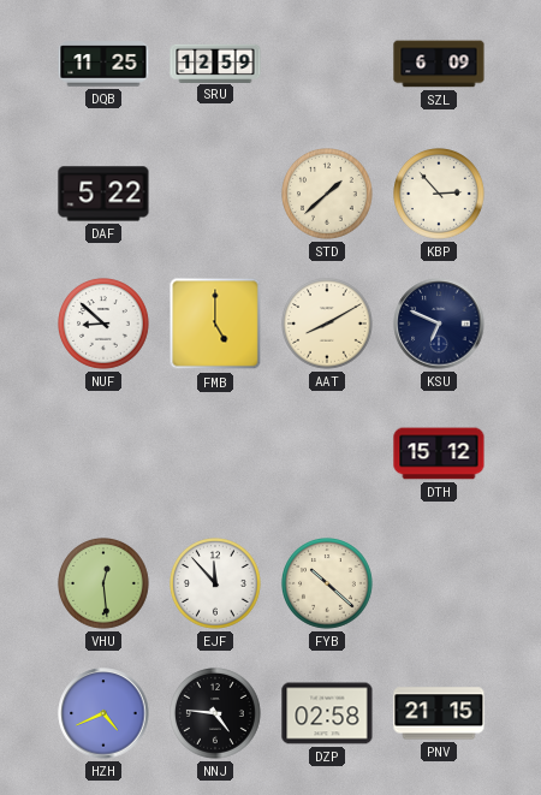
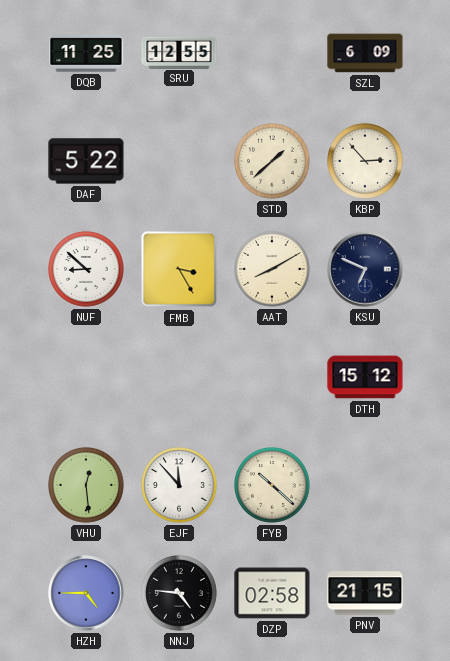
SRU: 12:59 -> 12:55 (179, 52)
FMB: 5:00 -> 3:25 (179, 269)
HZH: 4:41 -> 4:45 (86, 593)
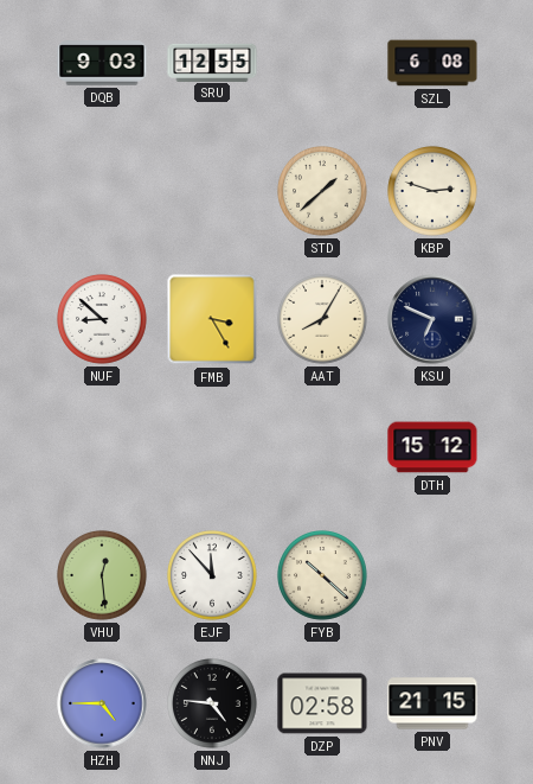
DQB: 11:25 -> 9:03 (102, 63)
SZL: 6:09 -> 6:08 (432, 63)
DAF: 5:22 -> none (86, 161)
KBP: 2:53 -> 2:48 (434, 192)
AAT: 8:10 -> 8:05 (323, 320)
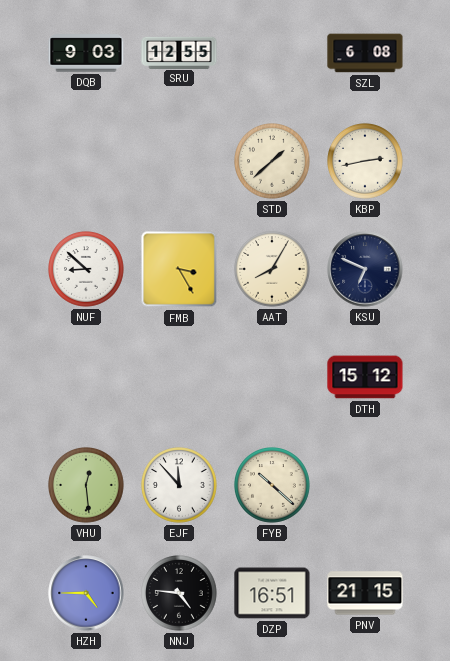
KBP: 2:48 -> 2:43 (366, 162)
DZP: 02:58 -> 16:51 (272, 593)
